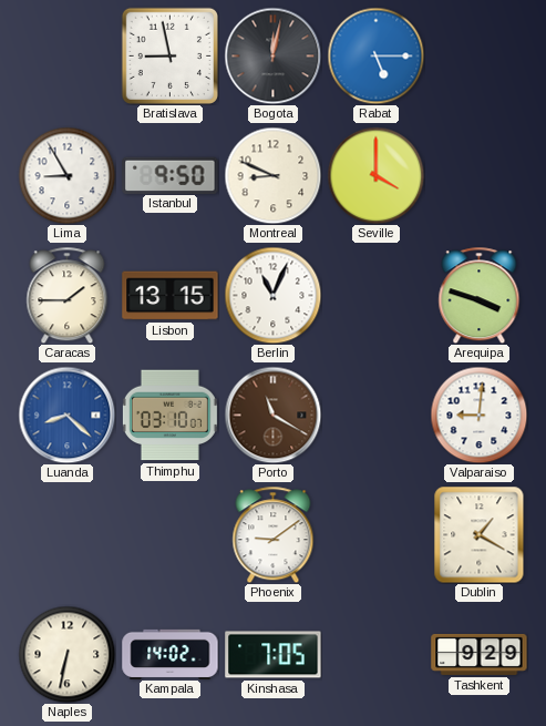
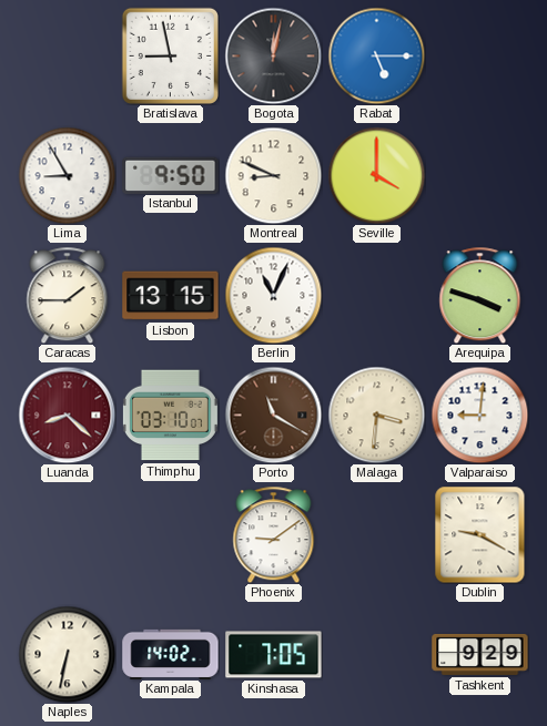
Luanda dial: blue -> burgundy (67, 415)
Malaga: none -> 3:31 (376, 415)
Dublin: 1:20 -> 9:20 (480, 534)
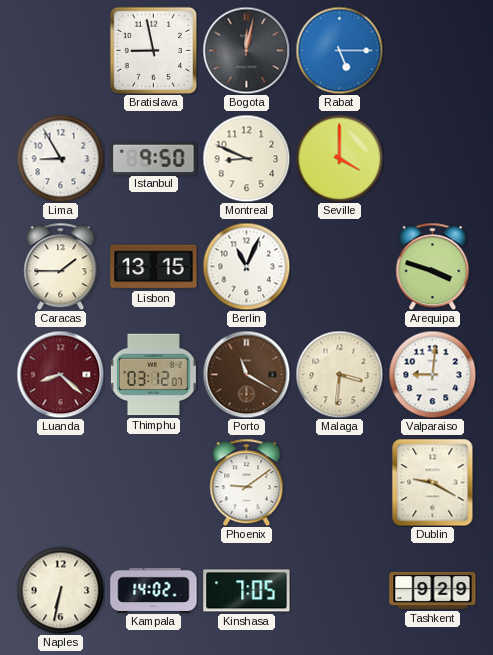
Thimphu: 03:10 -> 03:12 (153, 375)
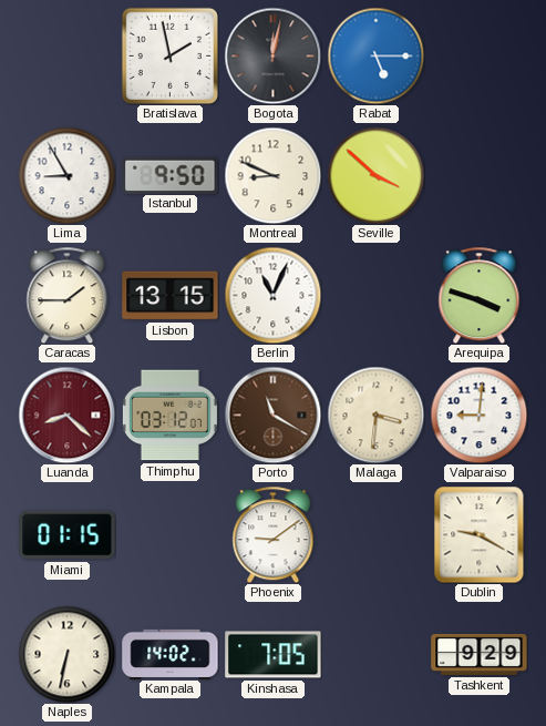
Bratislava: 8:58 -> 1:58 (169, 55)
Seville: 4:00 -> 3:52 (375, 175)
Miami: none -> 01:15 (68, 535)
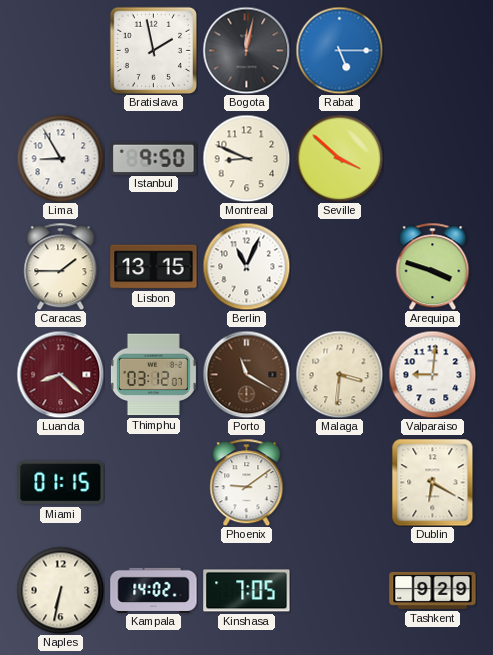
Dublin: 9:20 -> 6:20 (433, 482)
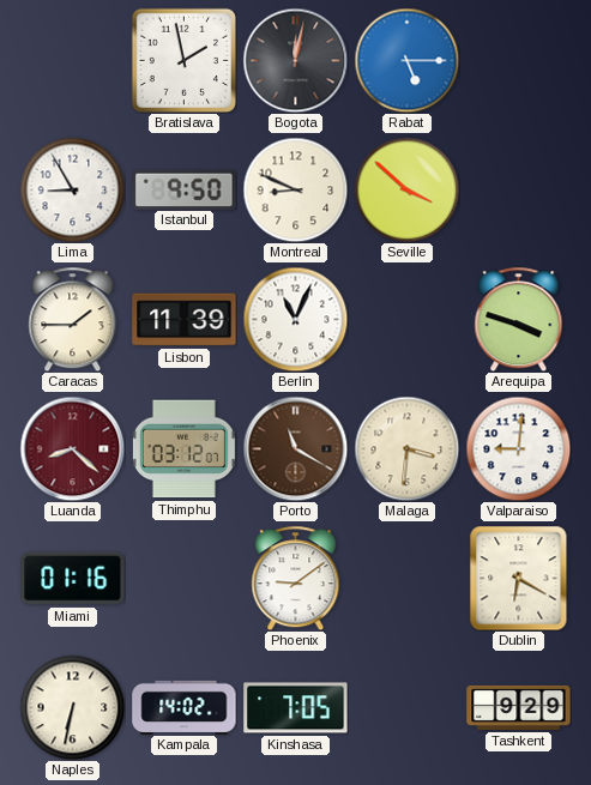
Lisbon: 13:15 -> 11:39 (185, 320)
Miami: 01:15 -> 01:16 (73, 579)
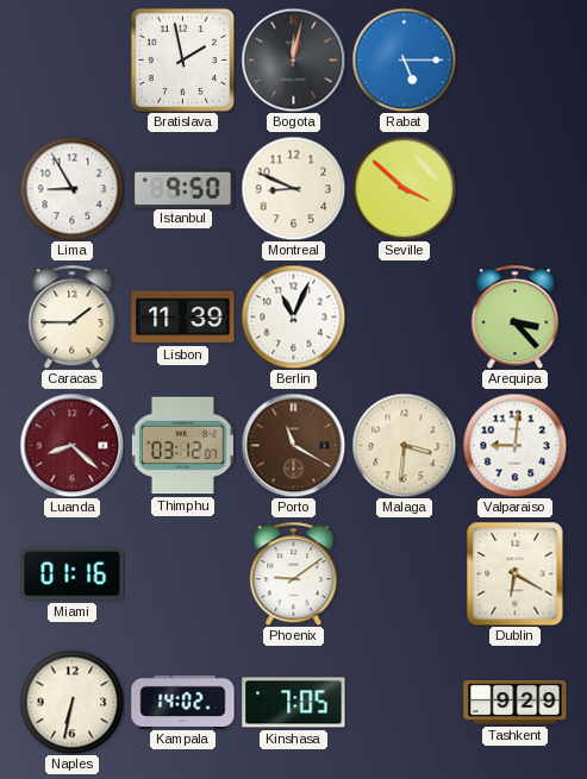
Arequipa: 3:48 -> 3:23 (516, 316)
